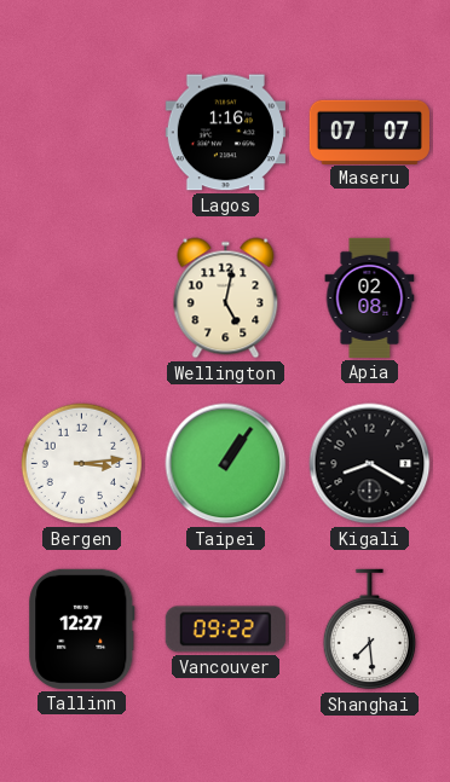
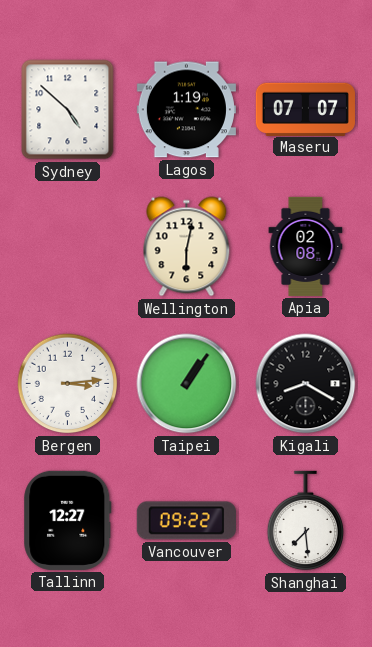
Sydney: none -> 4:52 (68, 110)
Lagos: 1:16 -> 1:19 (186, 110)
Wellington: 5:02 -> 6:02 (187, 247)
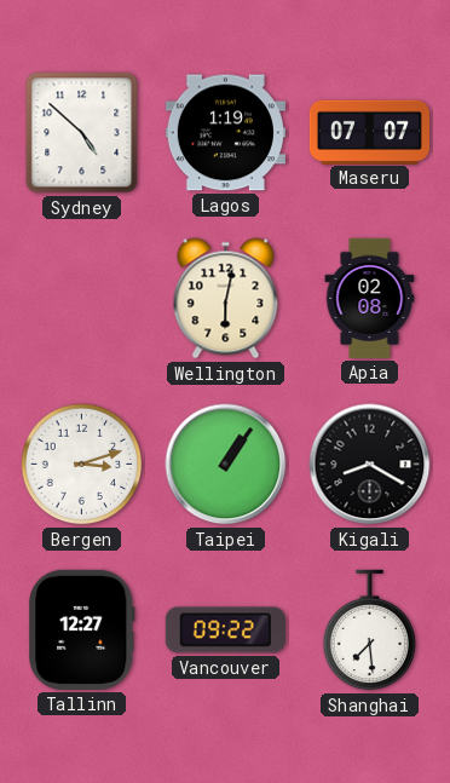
Bergen: 3:14 -> 3:12 (82, 465)
